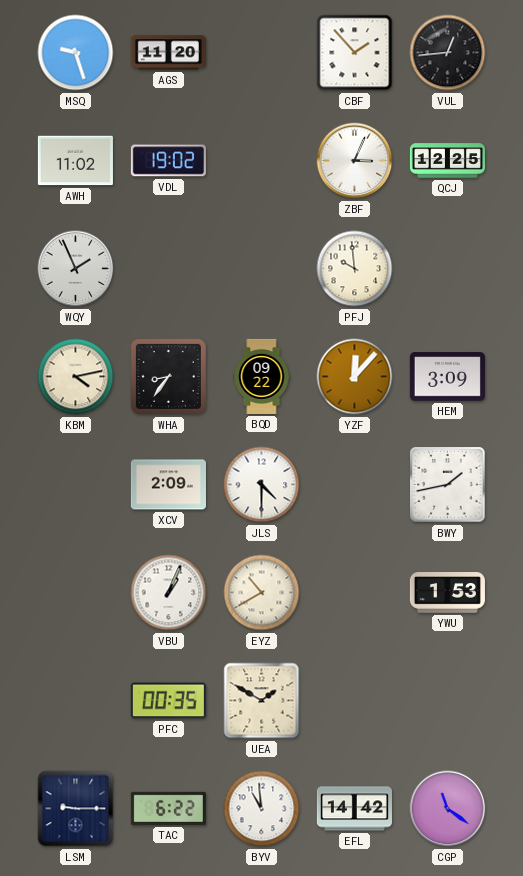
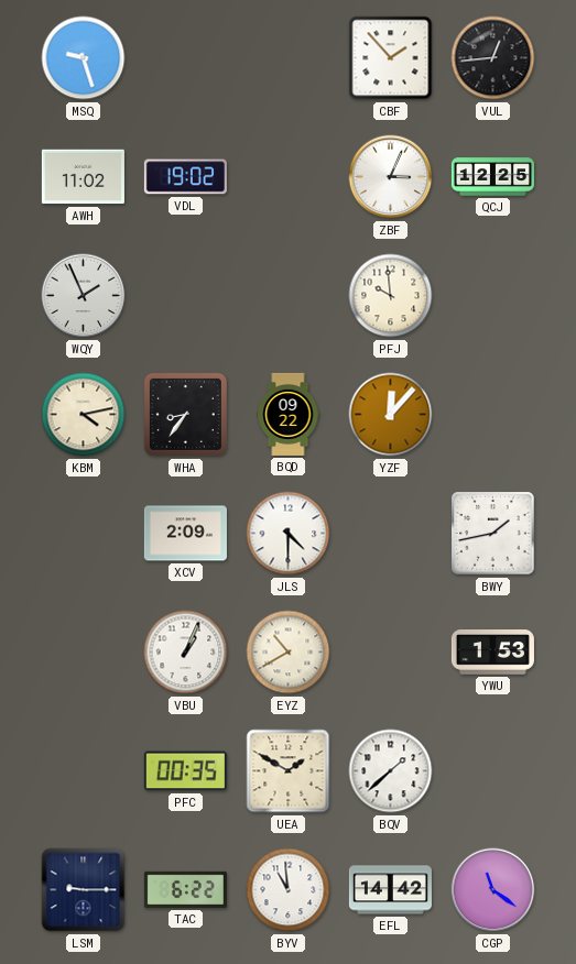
AGS: 11:20 -> none (168, 53)
HEM: 3:09 -> none (447, 377)
BQV: none -> 1:38 (391, 771)
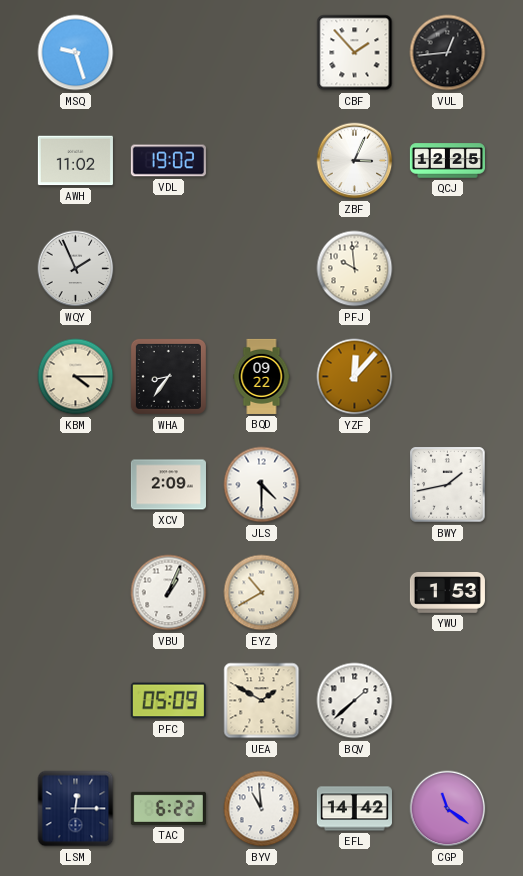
KBM: 4:13 -> 4:15 (76, 377)
PFC: 00:35 -> 05:09 (168, 701)
LSM: 9:15 -> 12:15 (76, 809)
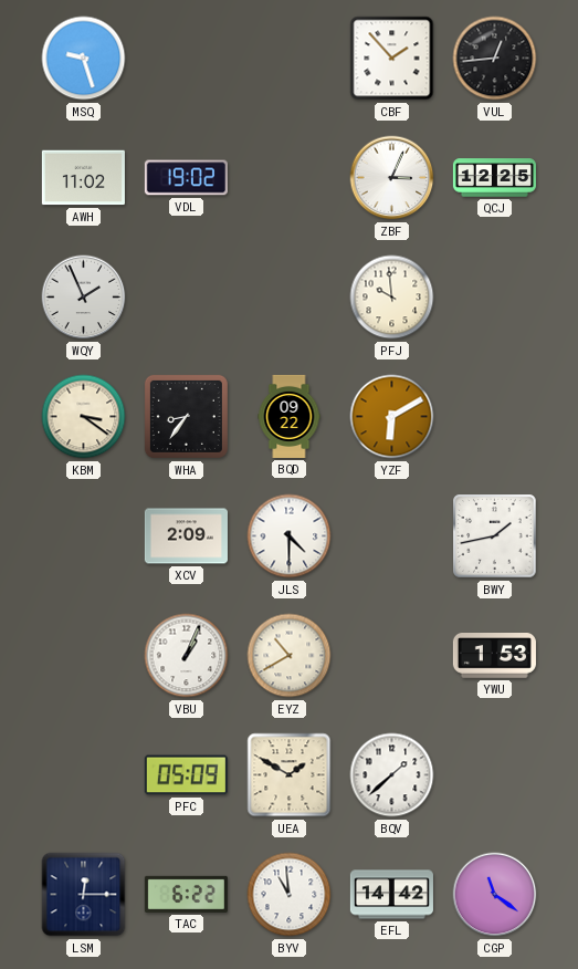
KBM: 4:15 -> 3:21 (84, 417)
YZF: 12:07 -> 6:10 (392, 417)
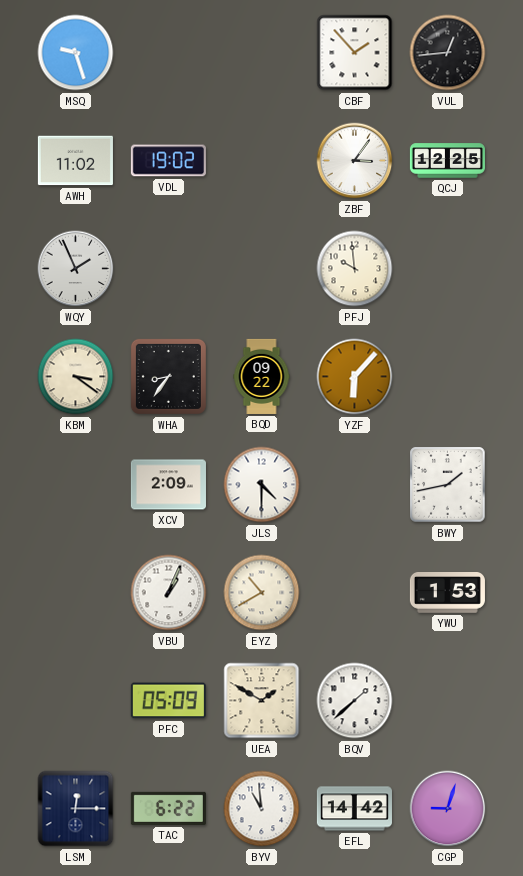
ZBF: 3:04 -> 3:06 (355, 161)
YZF: 6:10 -> 6:07 (355, 377)
CGP: 11:21 -> 9:03 (448, 809)
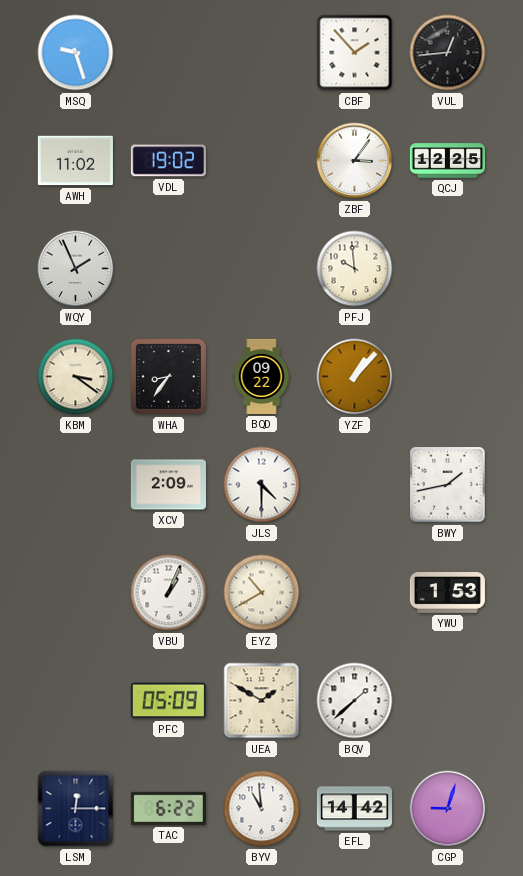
YZF: 6:07 -> 1:07 (355, 377)
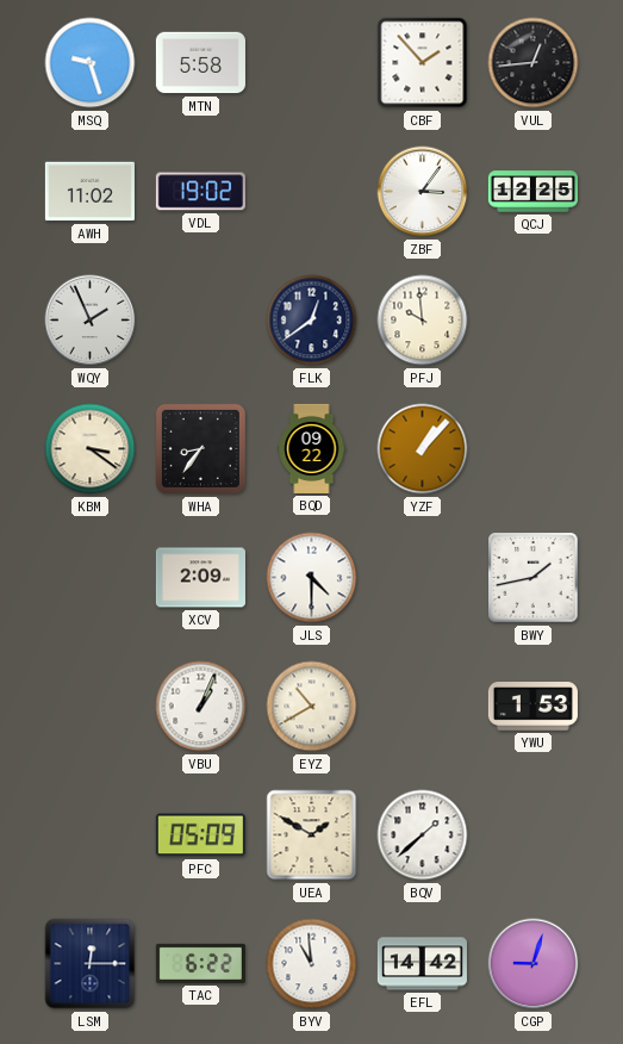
MTN: none -> 5:58 (200, 63)
FLK: none -> 12:39 (312, 321)
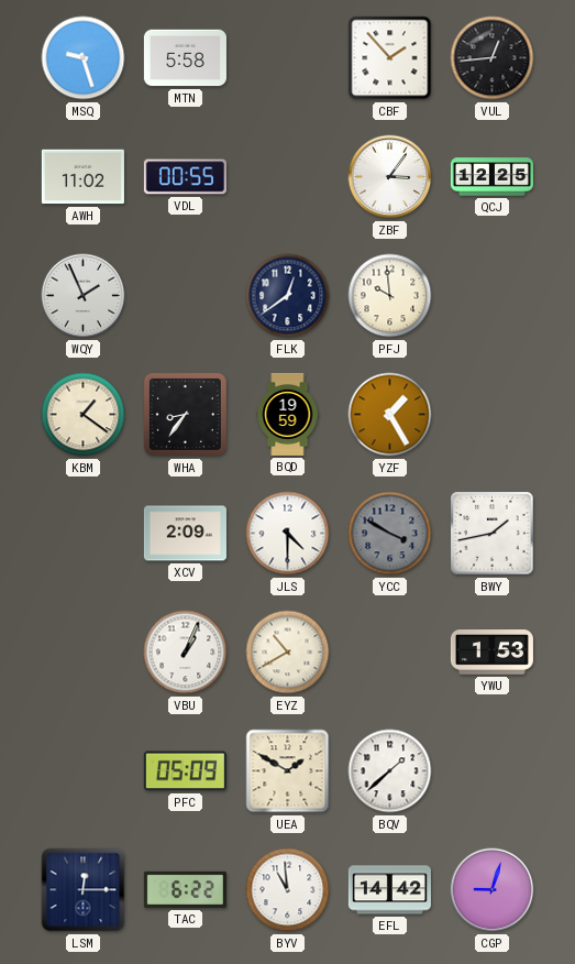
VDL: 19:02 -> 00:55 (185, 177)
KBM: 3:21 -> 1:21 (84, 415)
BQD: 09:22 -> 19:59 (288, 414)
YZF: 1:07 -> 1:25 (390, 415)
YCC: none -> 3:50 (390, 534)
